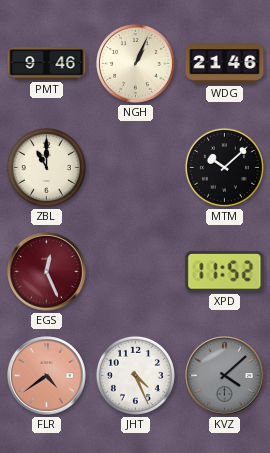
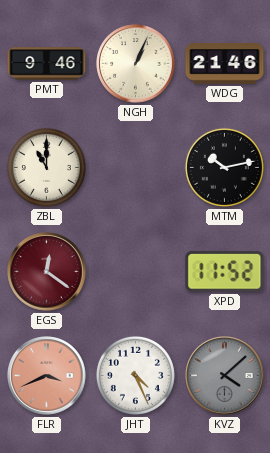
MTM: 10:08 -> 10:13 (224, 167)
EGS: 12:26 -> 12:21 (47, 272)
FLR: 4:39 -> 3:41 (47, 376)
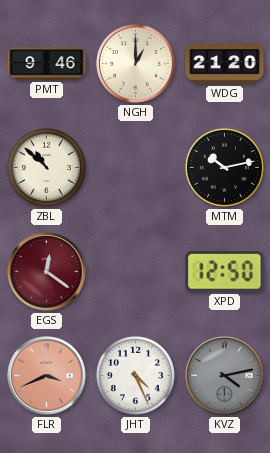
NGH: 1:04 -> 1:00 (136, 64)
WDG: 21:46 -> 21:20 (225, 64)
ZBL: 11:00 -> 10:52 (46, 167)
XPD: 11:52 -> 12:50 (225, 272)
KVZ: 4:08 -> 4:13 (225, 376)
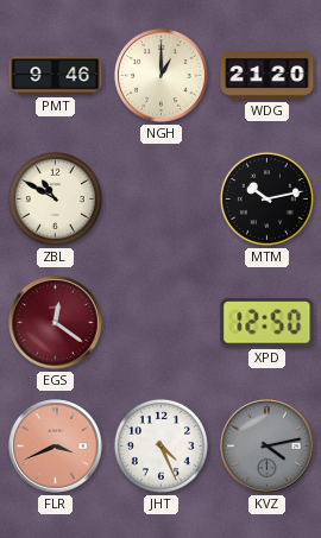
ZBL: 10:52 -> 10:50 (55, 198)
